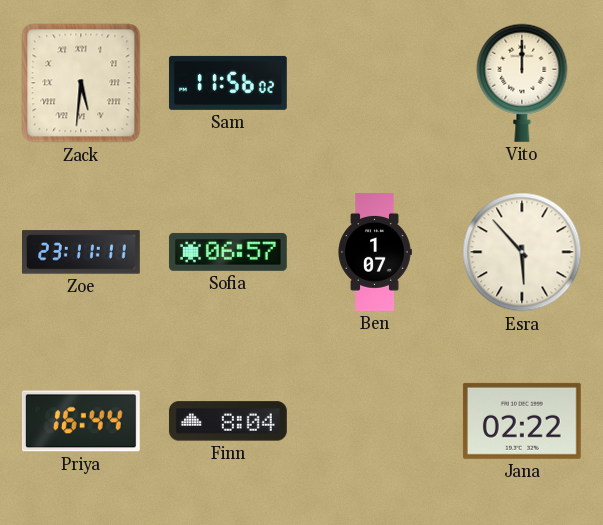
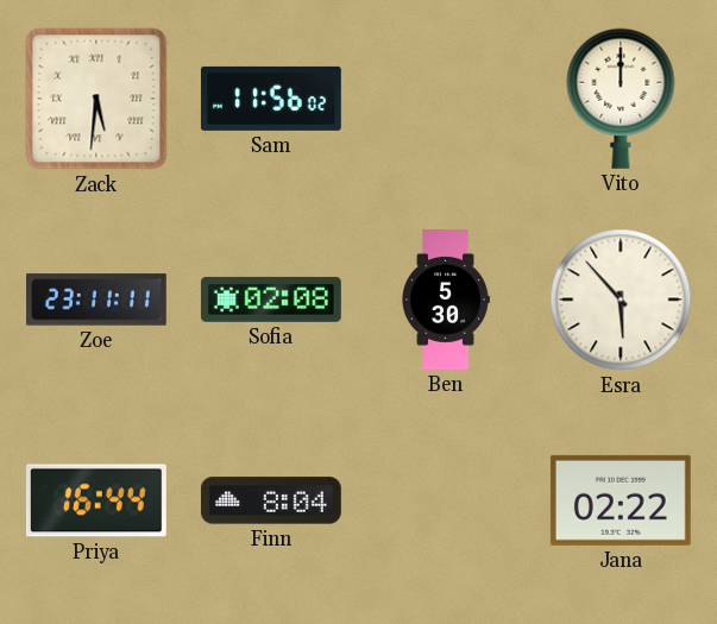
Sofia: 06:57 -> 02:08 (271, 300)
Ben: 1:07 -> 5:30 (446, 301)
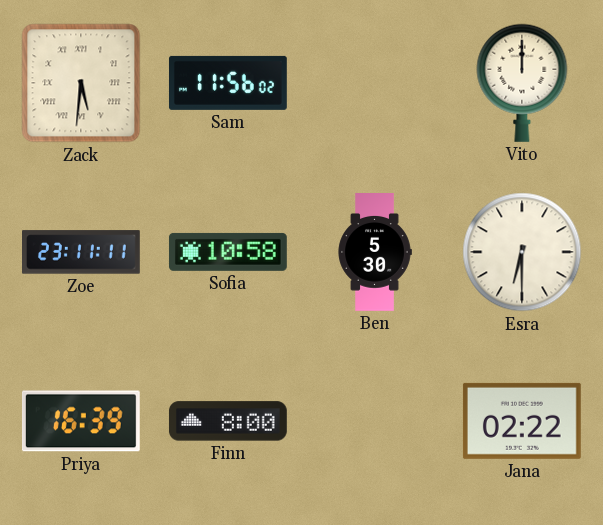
Sofia: 02:08 -> 10:58 (228, 252)
Esra: 5:53 -> 6:30 (522, 252)
Priya: 16:44 -> 16:39 (81, 421)
Finn: 8:04 -> 8:00 (228, 421)
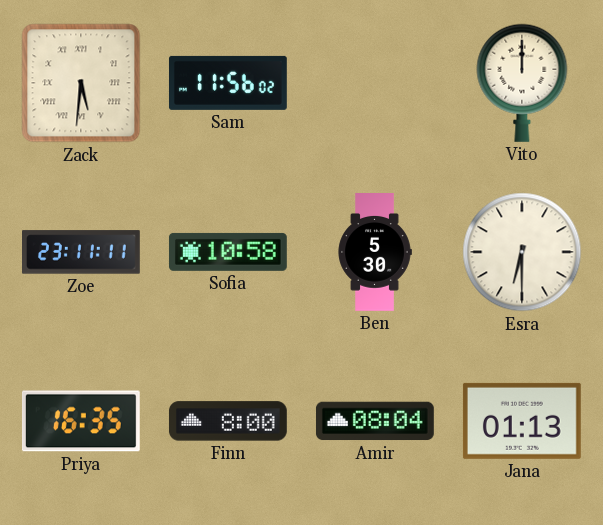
Priya: 16:39 -> 16:35 (81, 421)
Amir: none -> 08:04 (375, 421)
Jana: 02:22 -> 01:13 (522, 421)
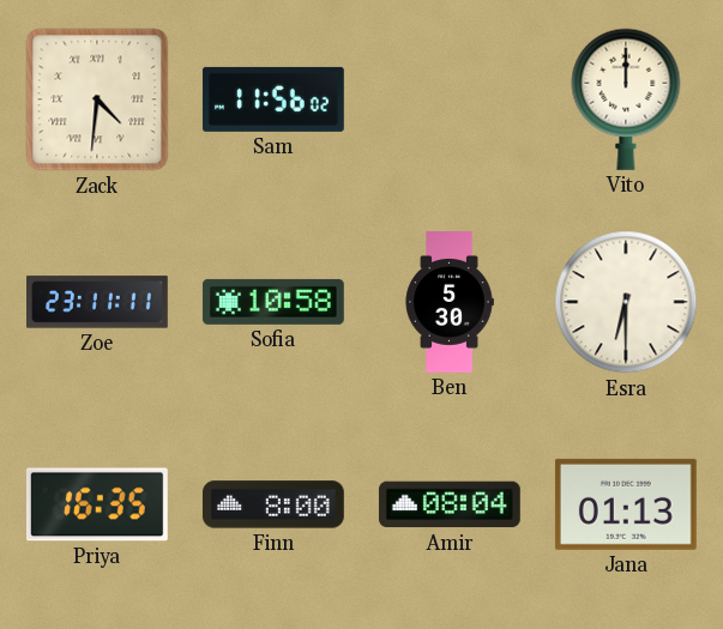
Zack: 5:31 -> 4:31 (97, 99)
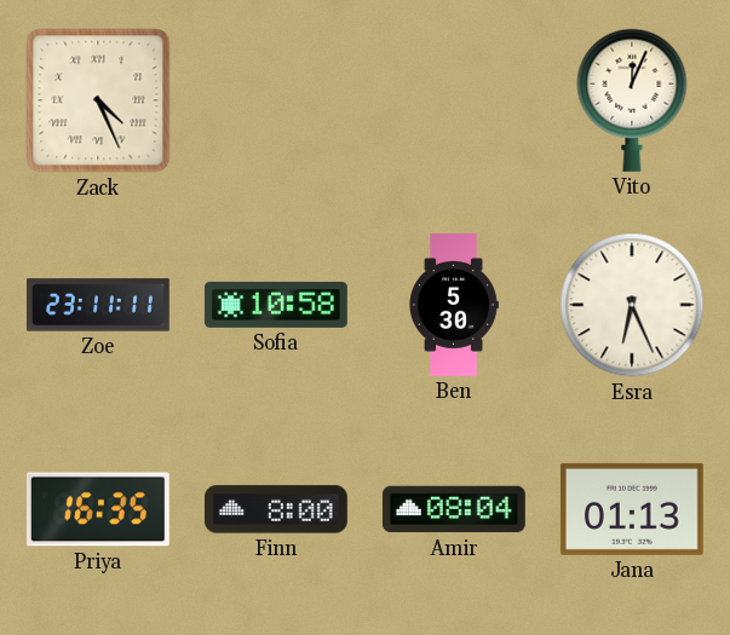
Zack: 4:31 -> 4:26 (98, 100)
Sam: 11:56 -> none (273, 99)
Vito: 12:00 -> 12:04 (632, 100)
Esra: 6:30 -> 6:26 (632, 305)
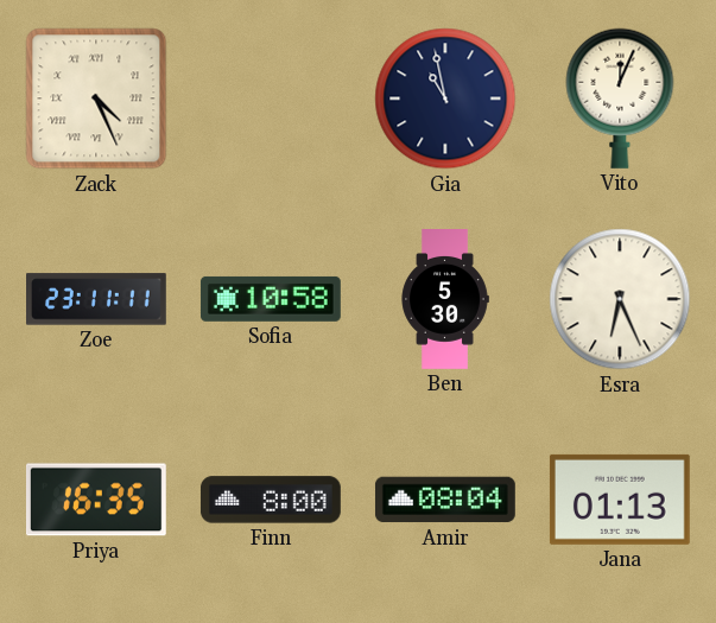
Gia: none -> 10:58 (445, 98)
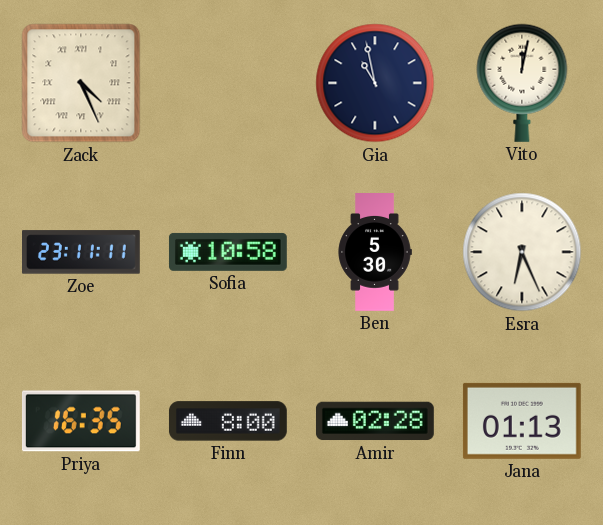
Vito: 12:04 -> 12:02 (522, 83)
Amir: 08:04 -> 02:28 (375, 421)
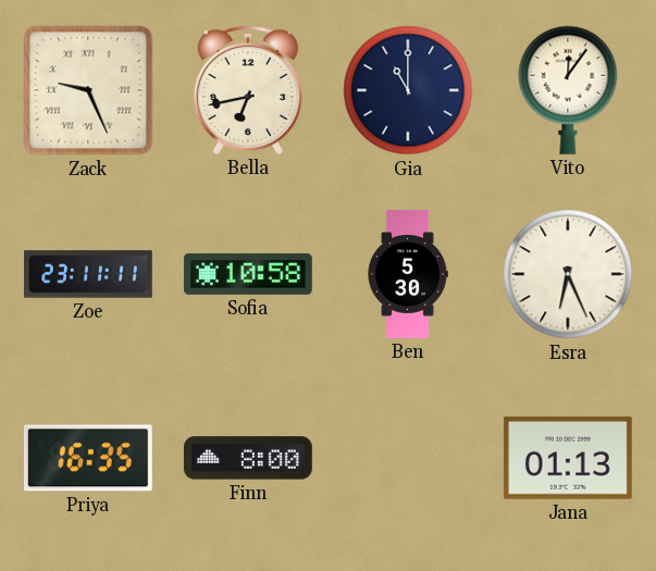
Zack: 4:26 -> 9:26 (88, 90)
Bella: none -> 6:43 (248, 90)
Gia: 10:58 -> 11:00 (408, 90)
Vito: 12:02 -> 12:06 (568, 90)
Amir: 02:28 -> none (375, 421)
